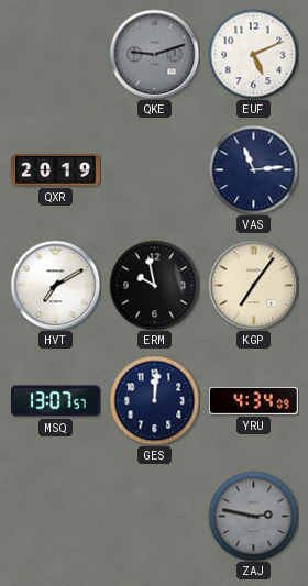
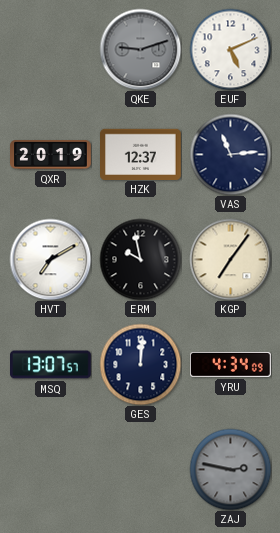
HZK: none -> 12:37 (141, 154)
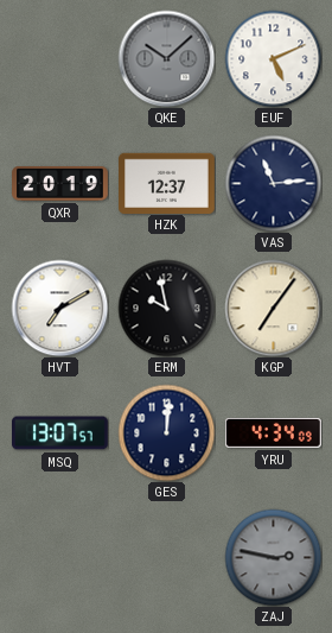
QKE: 9:12 -> 10:08 (166, 58)
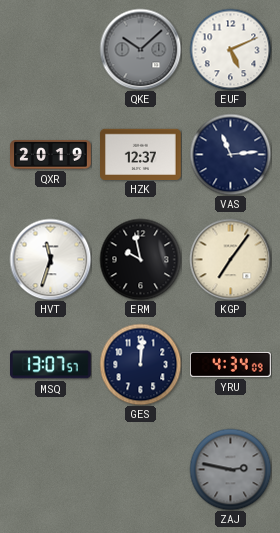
HVT: 7:10 -> 11:33 (50, 259)
